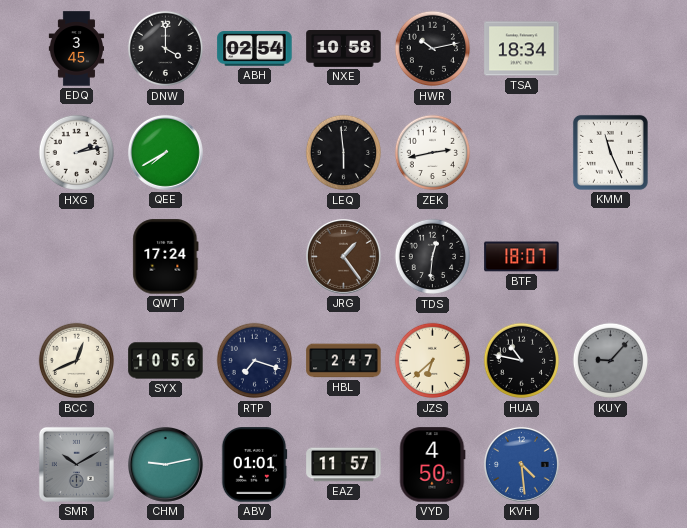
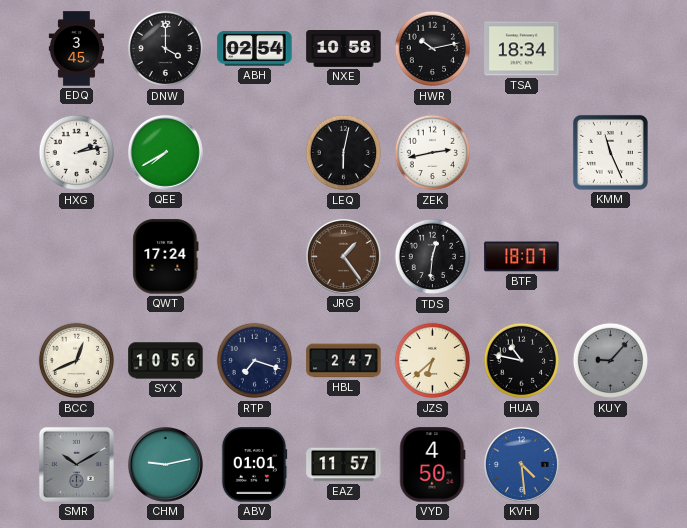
LEQ: 5:59 -> 6:02 (344, 153)
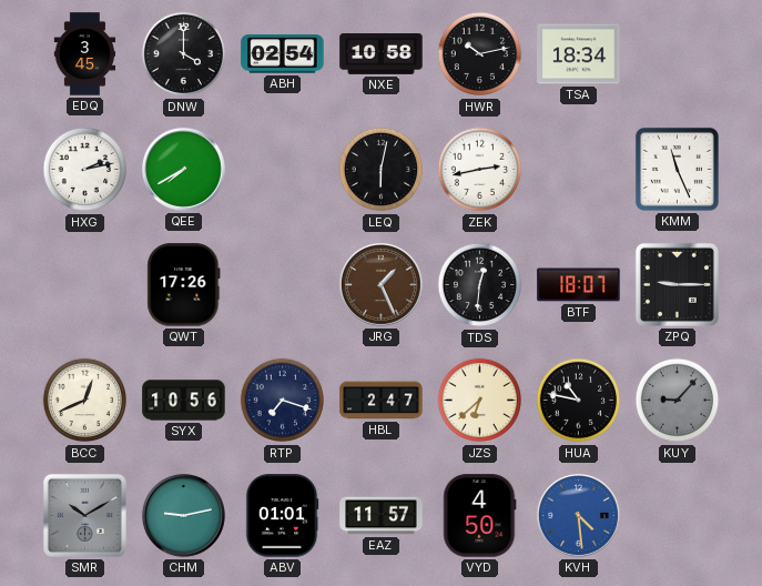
QWT: 17:24 -> 17:26 (184, 285)
JRG: 1:24 -> 1:26 (380, 284)
ZPQ: none -> 9:15 (677, 284)
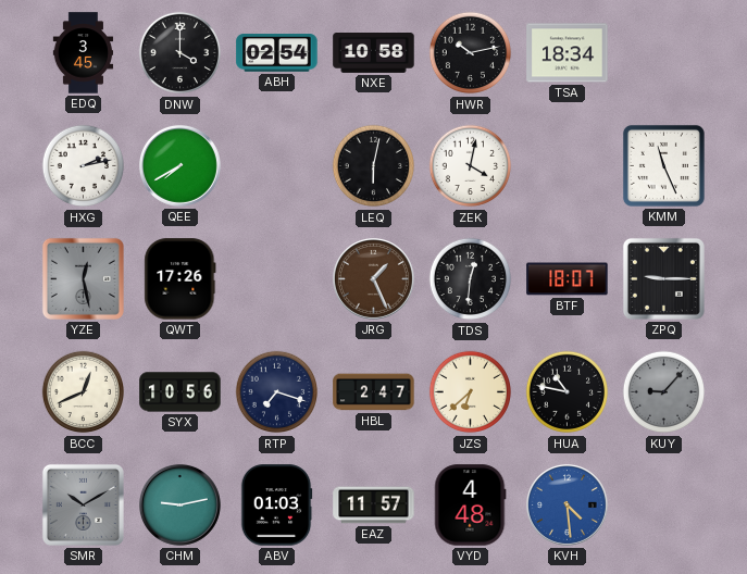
ZEK: 2:43 -> 4:02 (471, 166)
YZE: none -> 12:28 (83, 278)
ABV: 01:01 -> 01:03 (276, 506)
VYD: 4:50 -> 4:48 (471, 506)
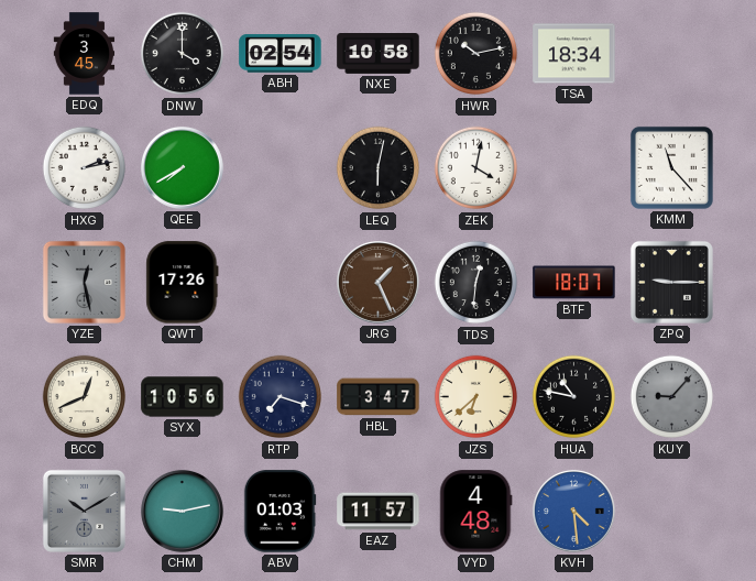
KMM: 11:26 -> 11:23 (671, 167)
HBL: 2:47 -> 3:47 (379, 397)
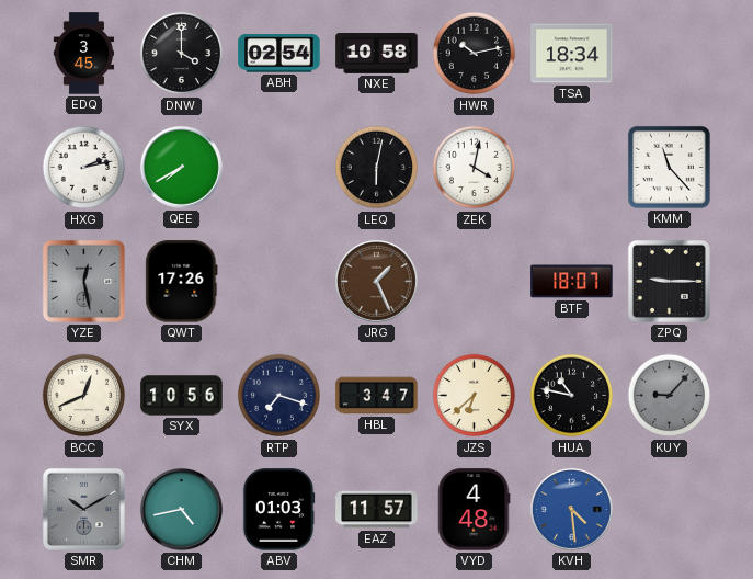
TDS: 12:31 -> none (476, 283)
CHM: 9:13 -> 4:43 (181, 509)
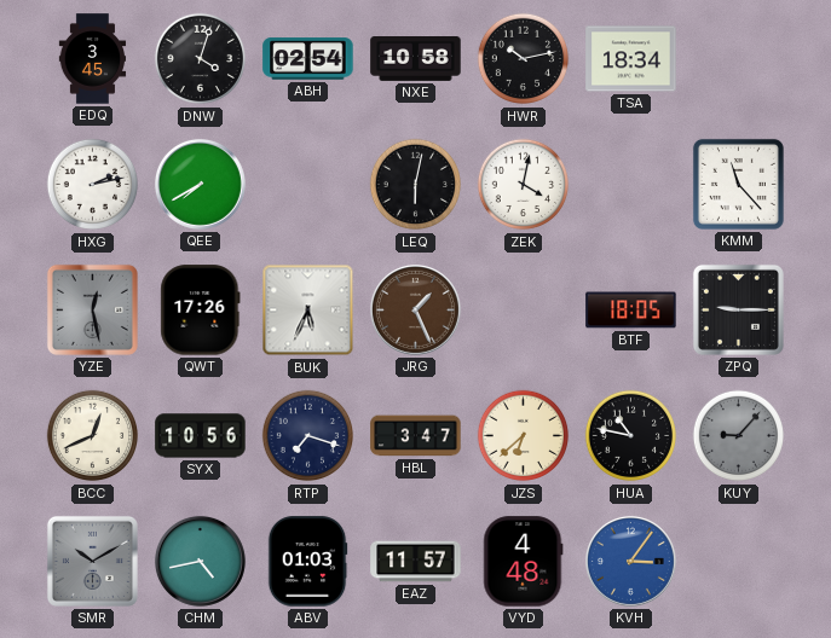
DNW: 4:00 -> 4:03 (201, 59)
BUK: none -> 5:34 (308, 311)
BTF: 18:07 -> 18:05 (631, 311)
KVH: 4:29 -> 3:06 (630, 561)
